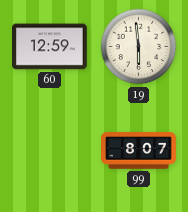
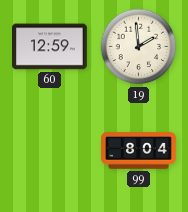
19: 5:59 -> 1:59 (139, 47)
99: 8:07 -> 8:04 (139, 151)
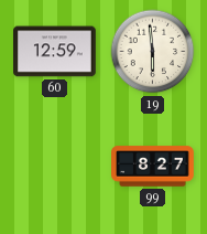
19: 1:59 -> 5:59 (153, 52)
99: 8:04 -> 8:27 (153, 167)
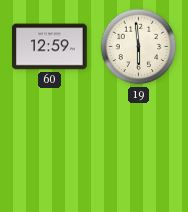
99: 8:27 -> none (153, 167)
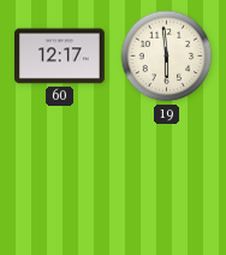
60: 12:59 -> 12:17 (60, 57)
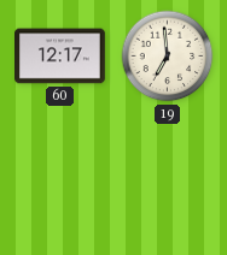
19: 5:59 -> 6:59 (168, 57)
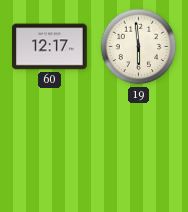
19: 6:59 -> 5:59 (139, 47)
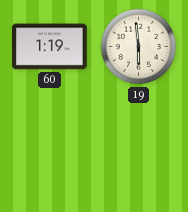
60: 12:17 -> 1:19 (50, 47)
